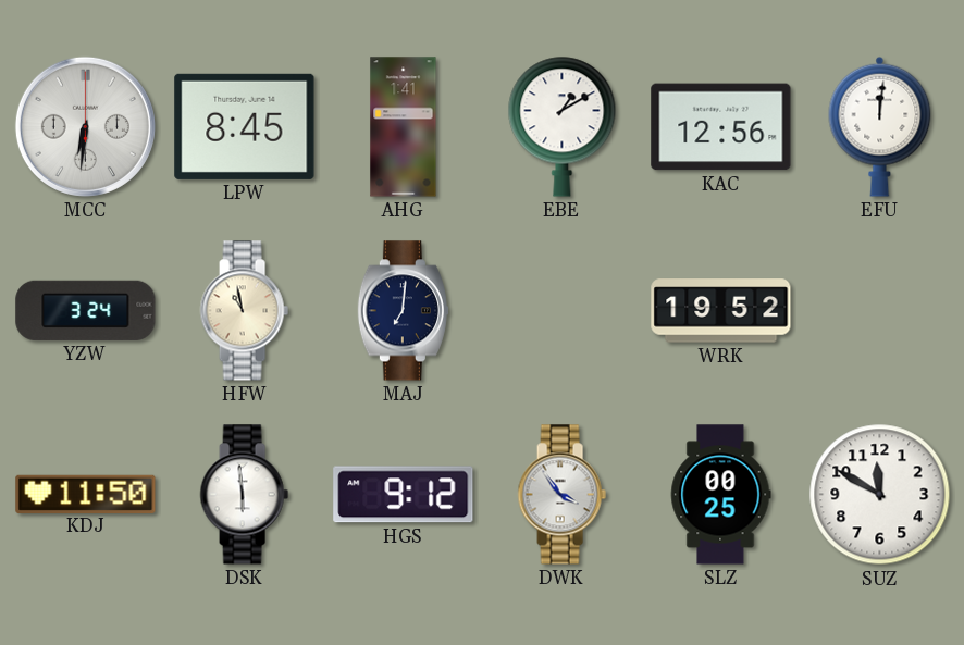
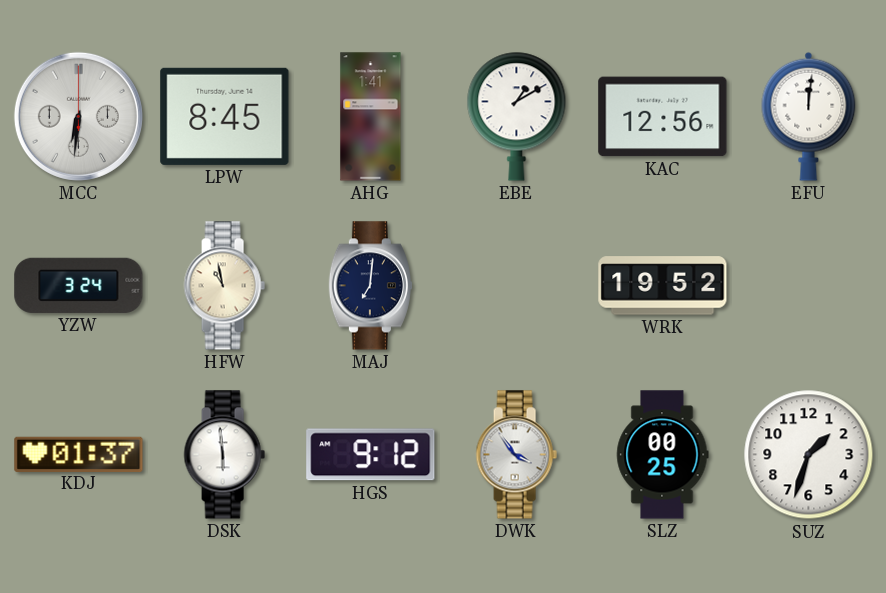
KDJ: 11:50 -> 01:37 (79, 454)
SUZ: 11:50 -> 1:33 (809, 455)
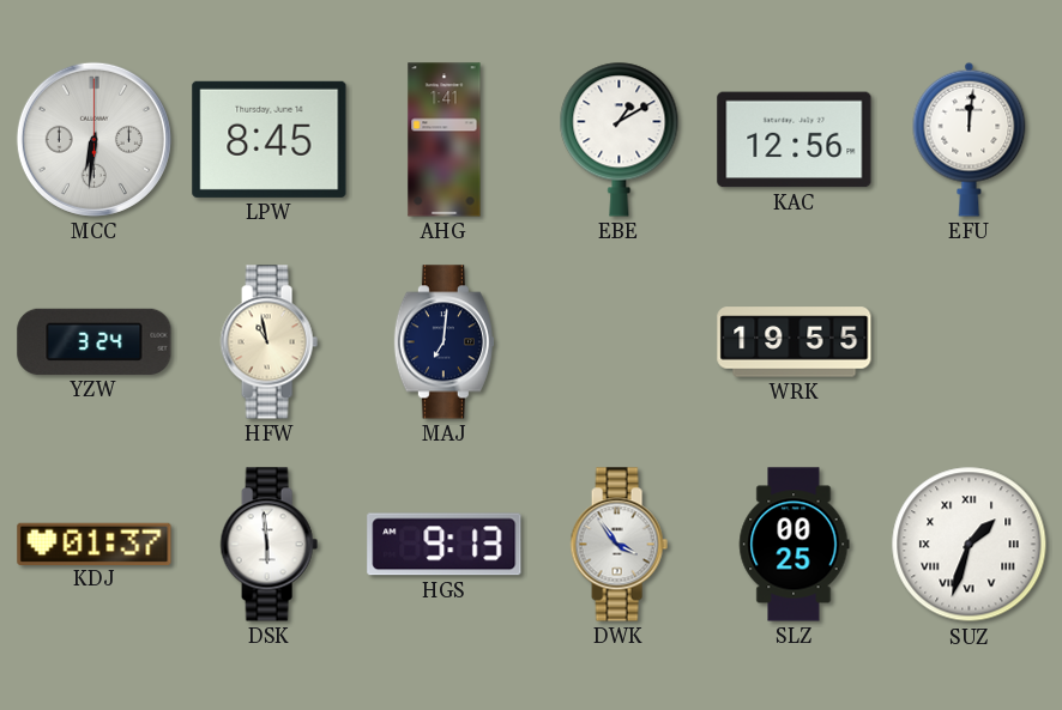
WRK: 19:52 -> 19:55 (795, 342)
HGS: 9:12 -> 9:13 (445, 545)
SUZ numerals: Arabic -> Roman (970, 545)
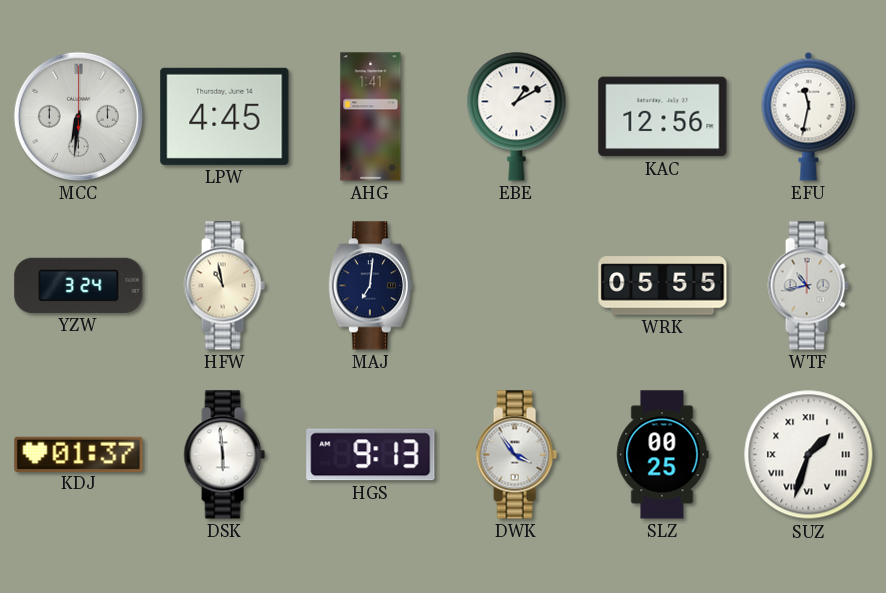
LPW: 8:45 -> 4:45 (225, 116)
EFU: 12:01 -> 11:32 (809, 116)
WRK: 19:55 -> 05:55 (663, 286)
WTF: none -> 10:43 (808, 286)
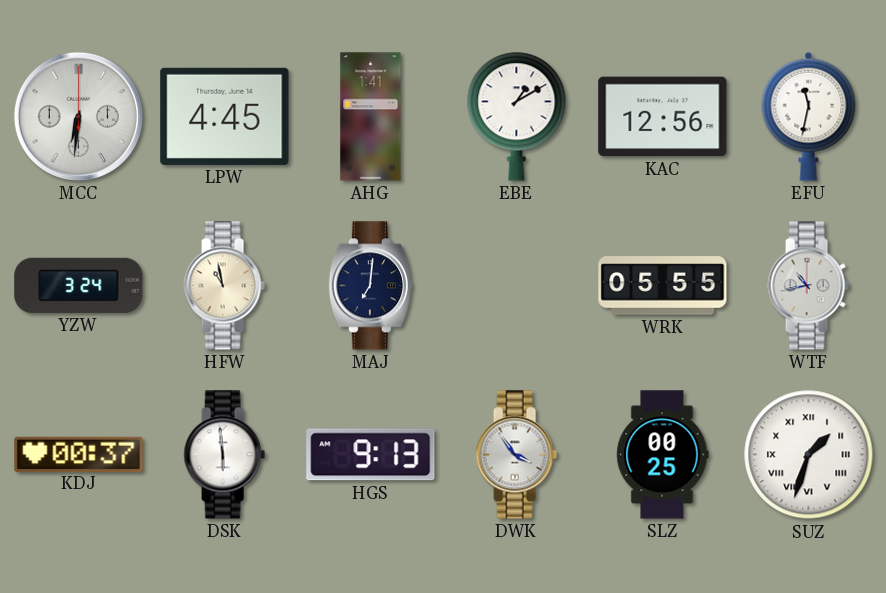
KDJ: 01:37 -> 00:37 (79, 454)
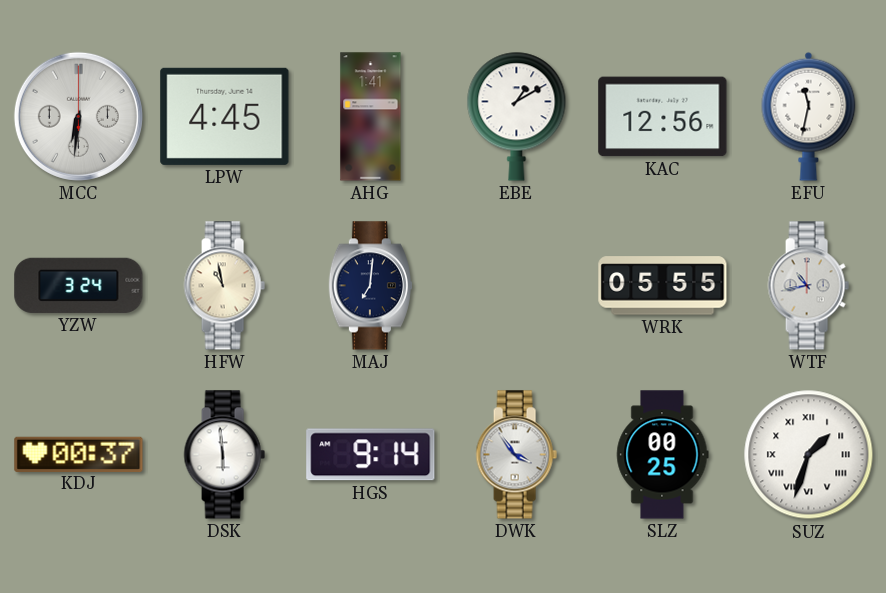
HGS: 9:13 -> 9:14 (371, 455)
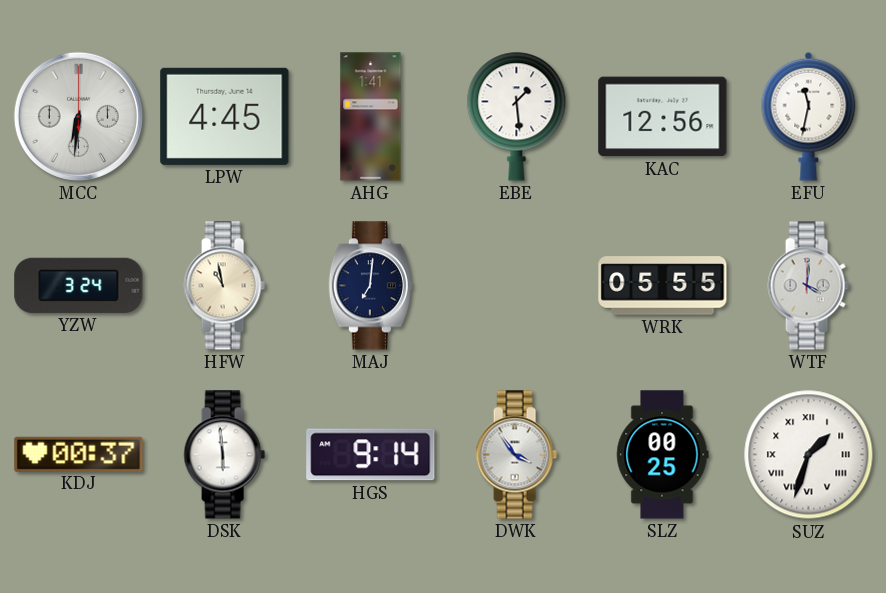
EBE: 1:10 -> 1:29 (517, 116)
WTF: 10:43 -> 4:01 (808, 286)
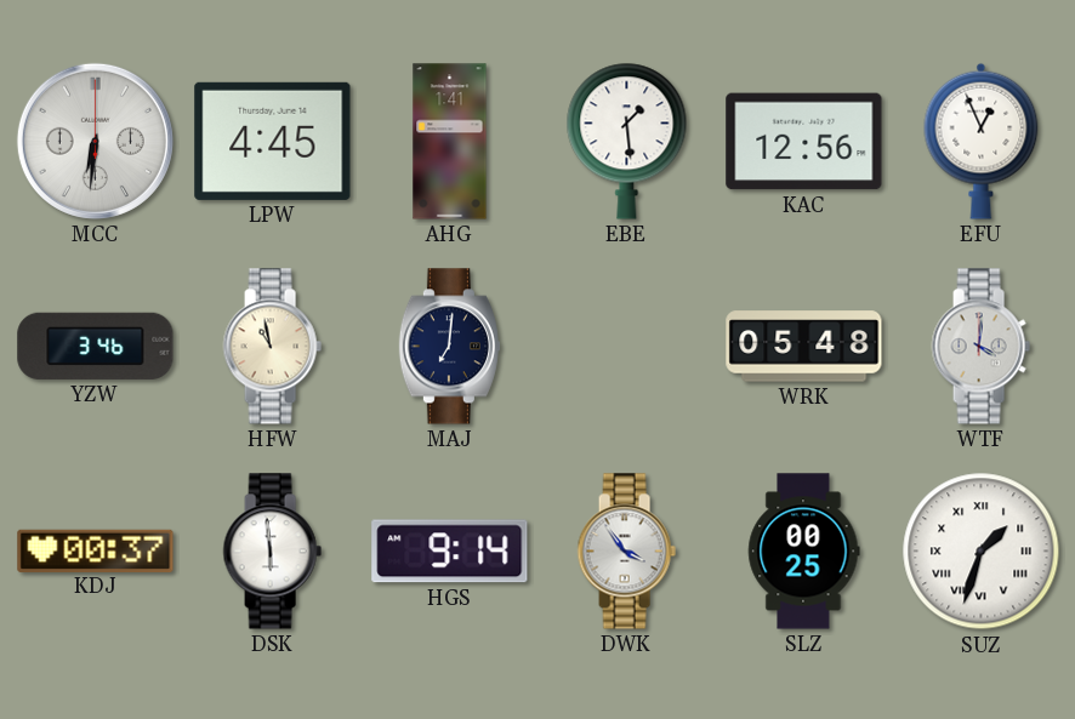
EFU: 11:32 -> 12:56 (982, 141)
YZW: 3:24 -> 3:46 (96, 346)
WRK: 05:55 -> 05:48 (804, 347)
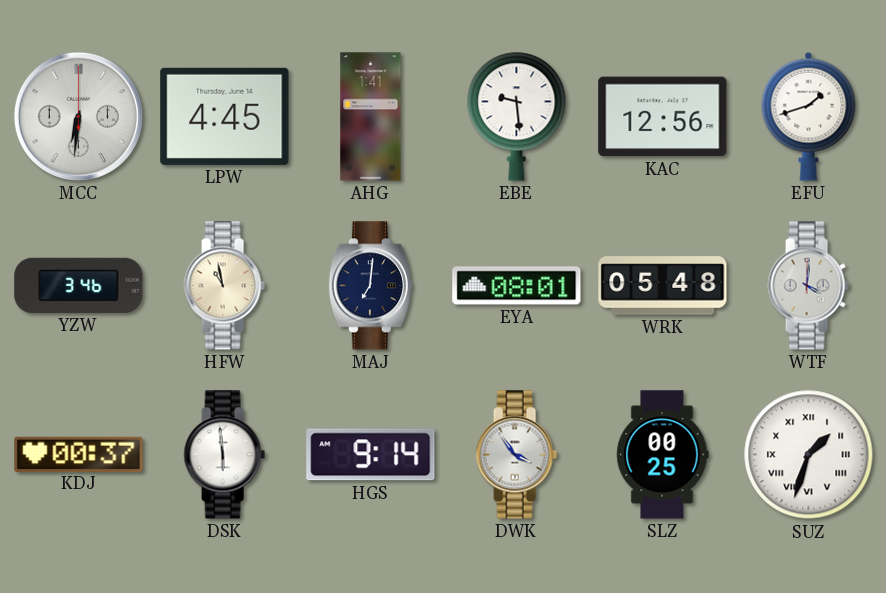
EBE: 1:29 -> 9:29 (517, 116)
EFU: 12:56 -> 1:42 (809, 116)
EYA: none -> 08:01 (517, 286)
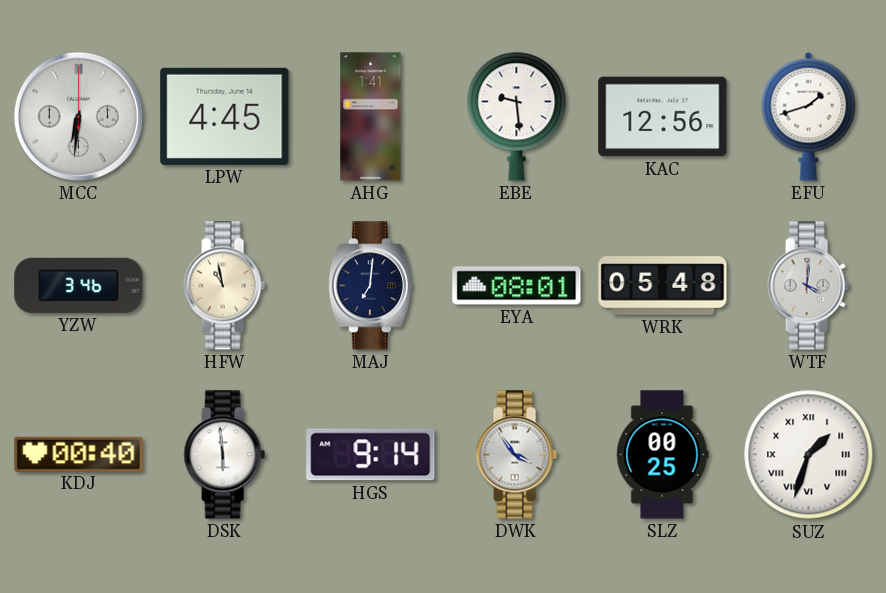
KDJ: 00:37 -> 00:40 (79, 454)
